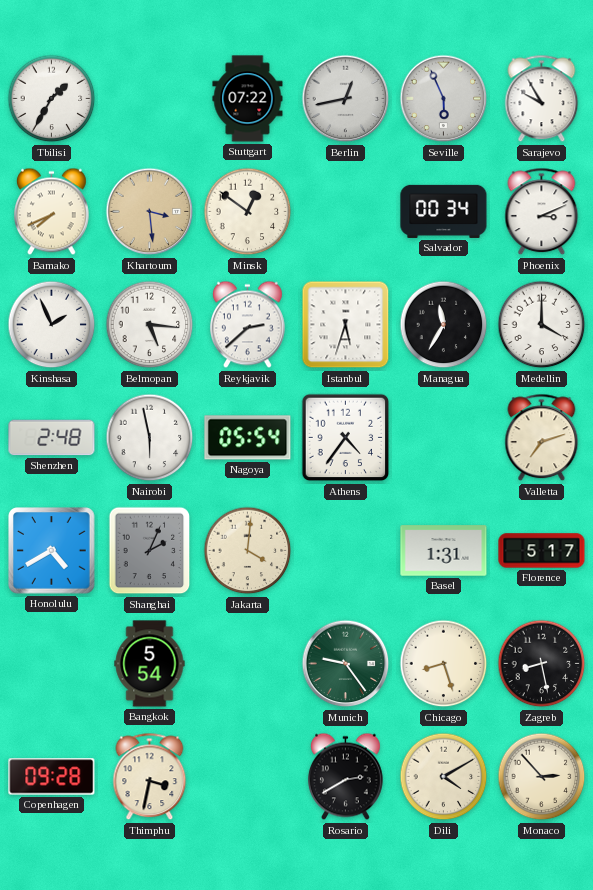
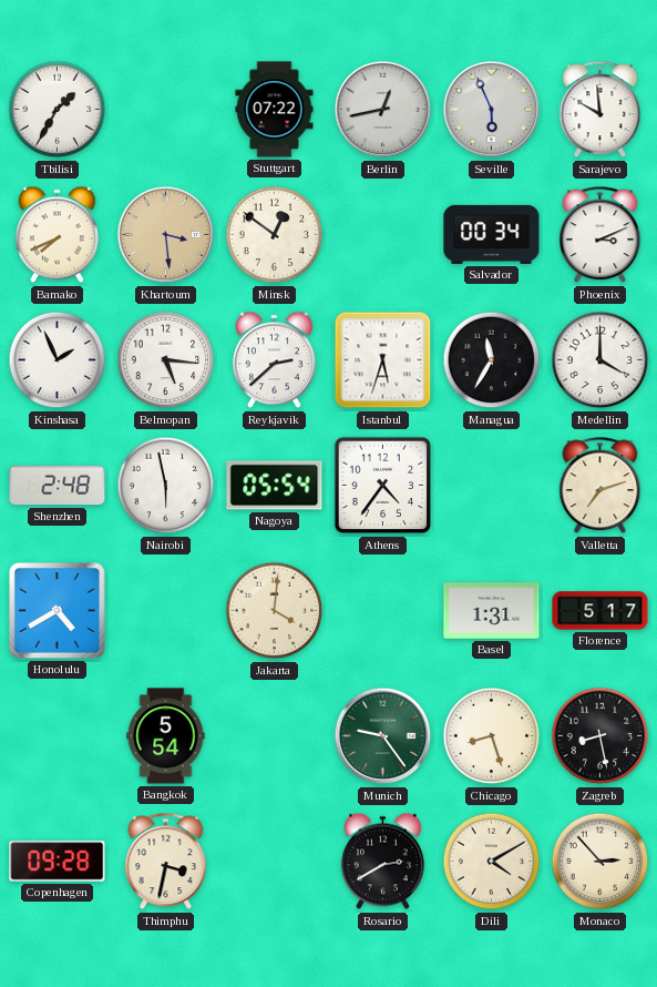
Sarajevo: 9:55 -> 9:59 (600, 110)
Shanghai: 2:04 -> none (150, 551)
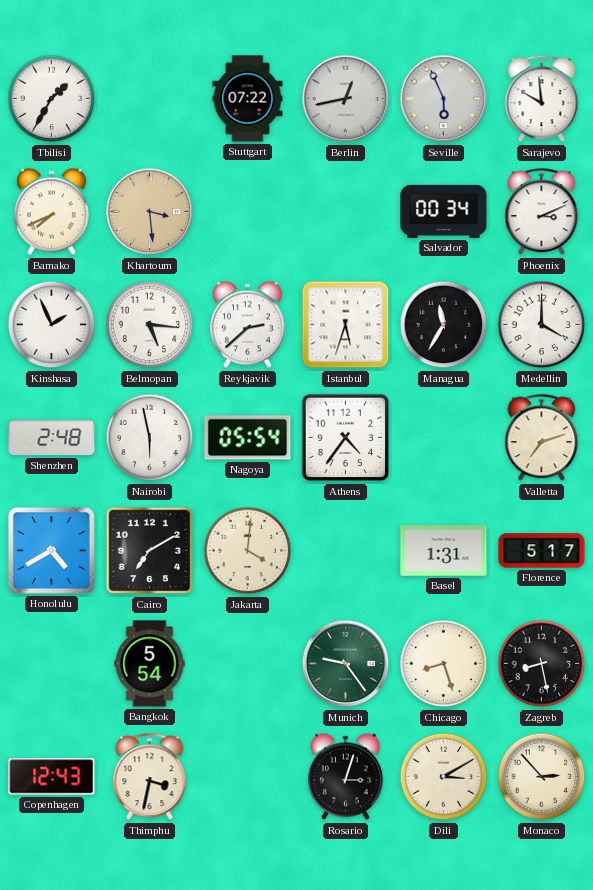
Minsk: 12:51 -> none (275, 235)
Cairo: none -> 7:10 (150, 551)
Copenhagen: 09:28 -> 12:43 (52, 777)
Rosario: 2:40 -> 3:03 (345, 777)
Dili: 4:10 -> 3:10 (444, 777)
